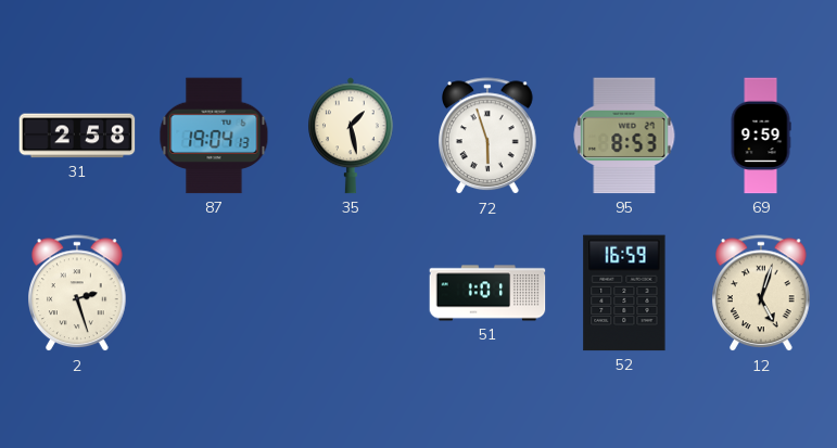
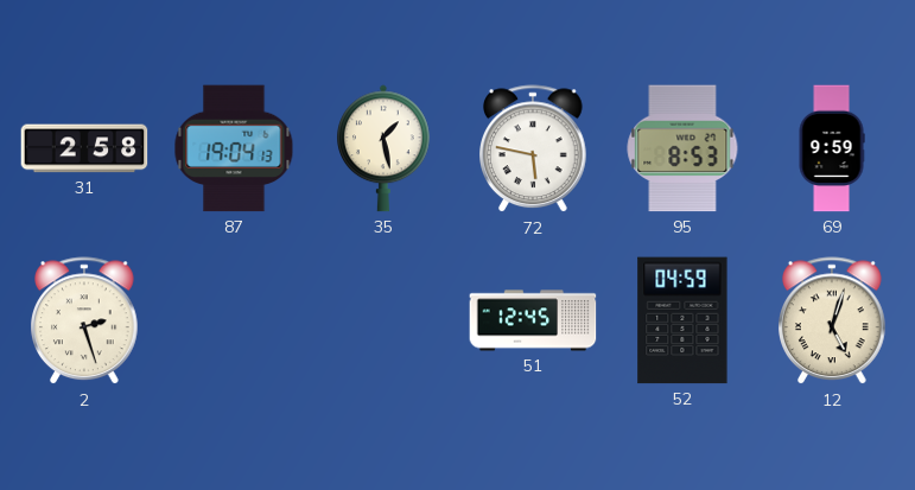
72: 5:57 -> 5:47 (534, 149)
51: 1:01 -> 12:45 (533, 320)
52: 16:59 -> 04:59 (682, 320)
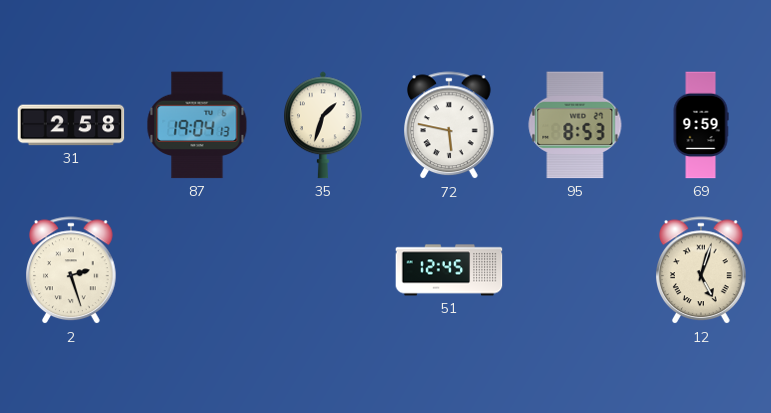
35: 1:28 -> 1:33 (324, 125)
52: 04:59 -> none (682, 320)
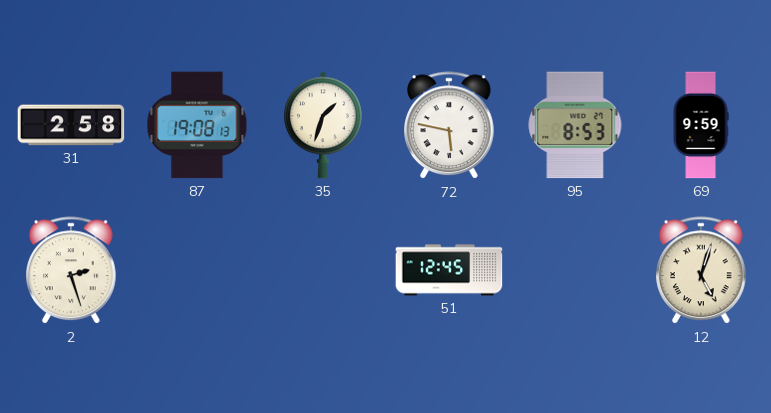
87: 19:04 -> 19:08 (197, 125)
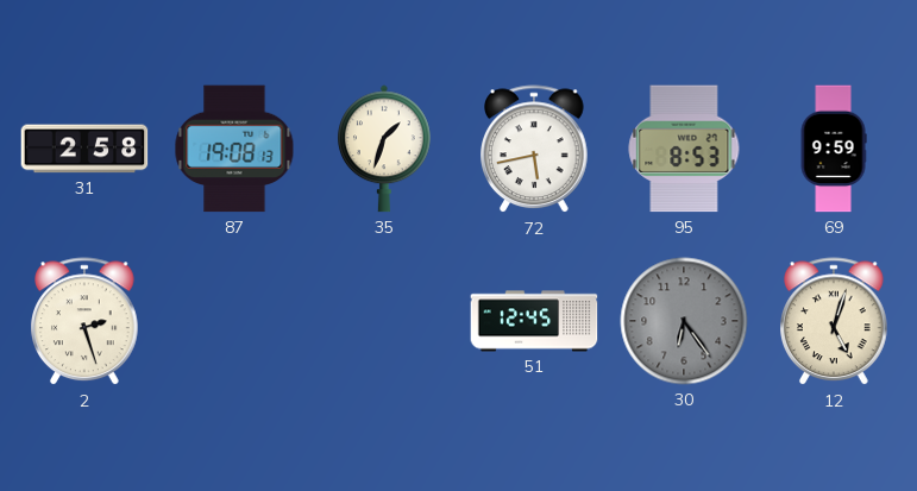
72: 5:47 -> 5:43 (535, 150)
30: none -> 6:24 (684, 321)
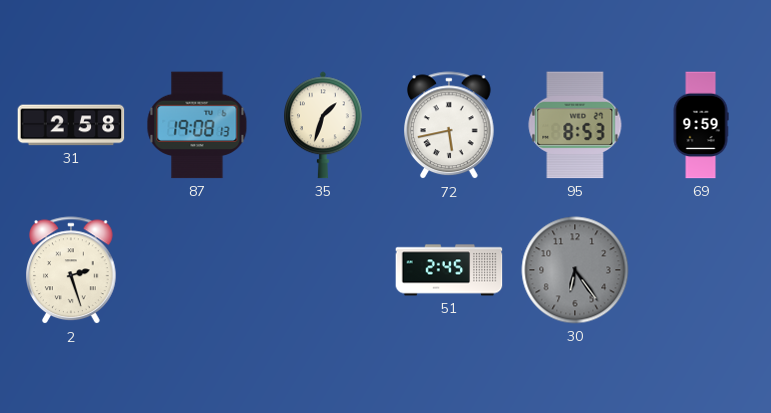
51: 12:45 -> 2:45 (449, 270)
12: 5:03 -> none (835, 322)
